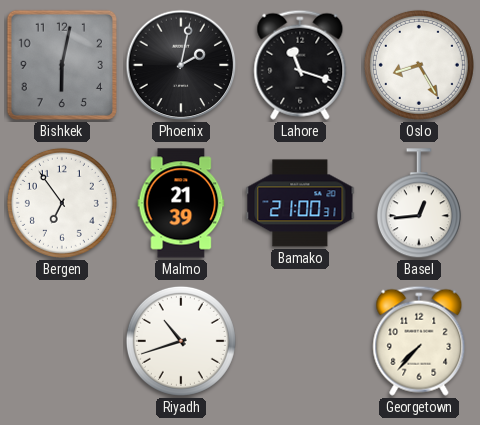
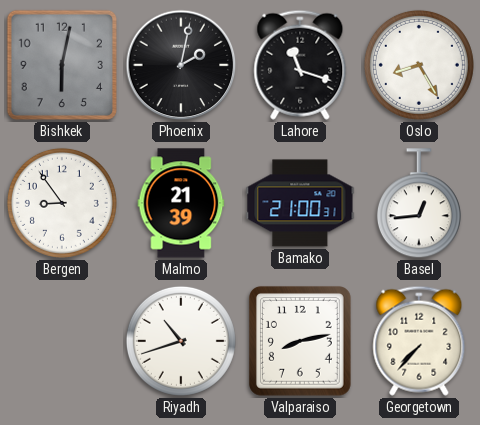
Bergen: 6:54 -> 8:54 (62, 203)
Valparaiso: none -> 8:13 (300, 341)
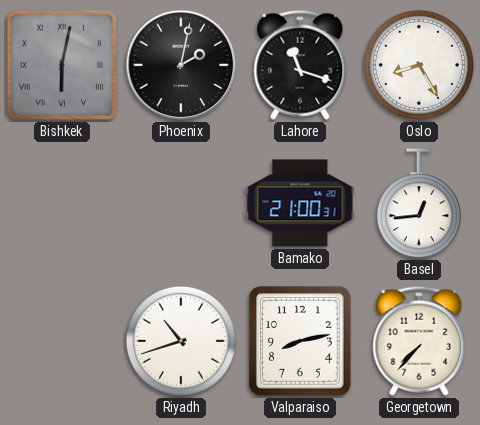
Bishkek numerals: Arabic -> Roman (62, 65)
Bergen: 8:54 -> none (62, 203)
Malmo: 21:39 -> none (181, 203)
